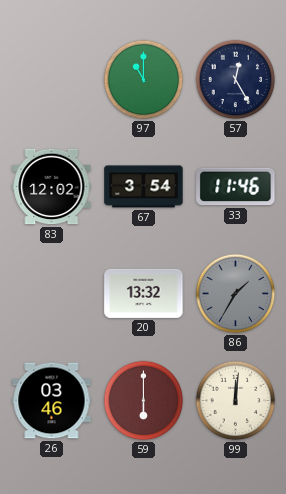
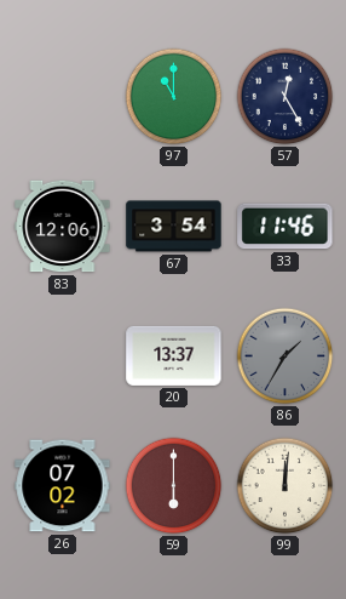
83: 12:02 -> 12:06 (63, 227)
20: 13:32 -> 13:37 (174, 355)
26: 03:46 -> 07:02 (63, 486)
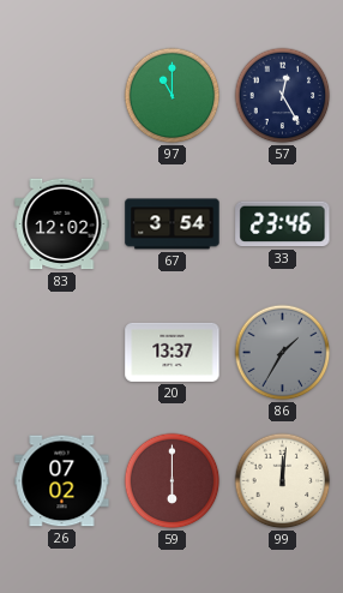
83: 12:06 -> 12:02 (62, 224)
33: 11:46 -> 23:46 (283, 224)
